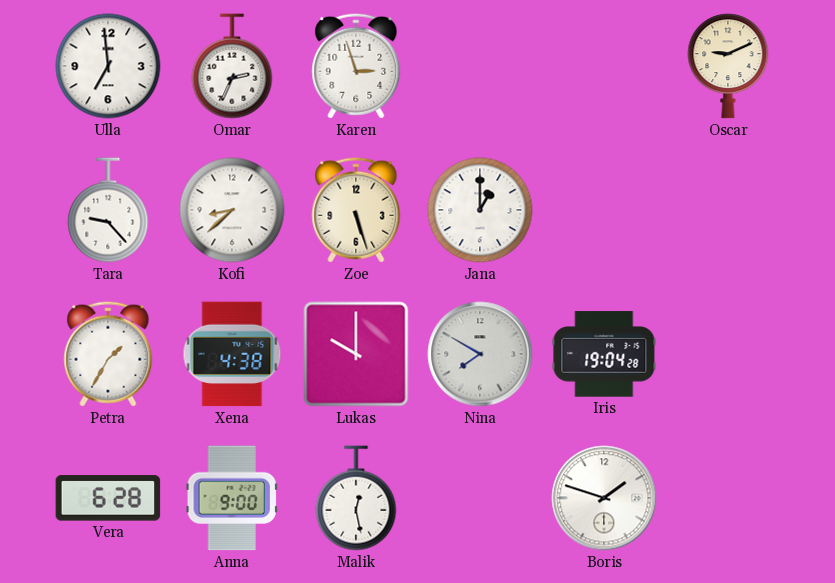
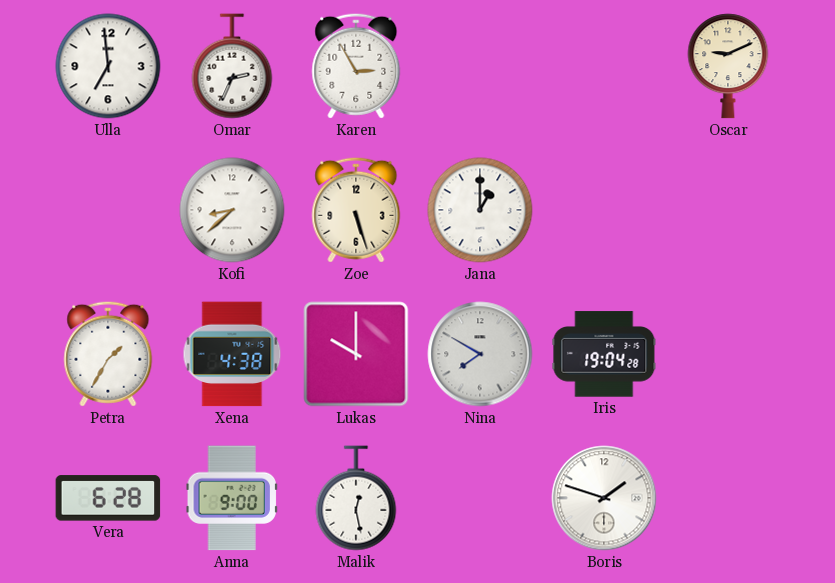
Karen: 2:57 -> 2:55 (356, 66)
Tara: 9:23 -> none (108, 210)
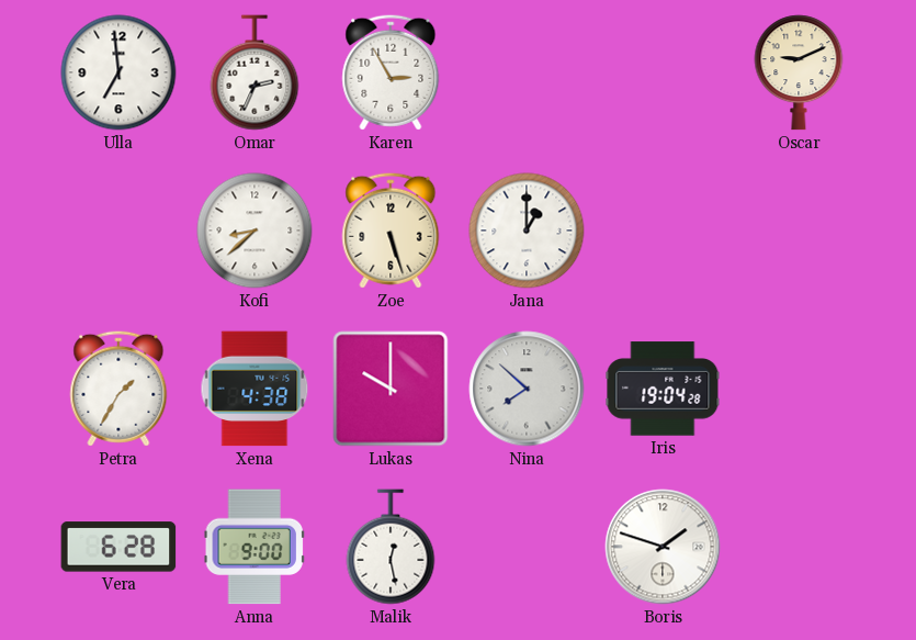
Nina: 7:50 -> 7:52 (527, 389)
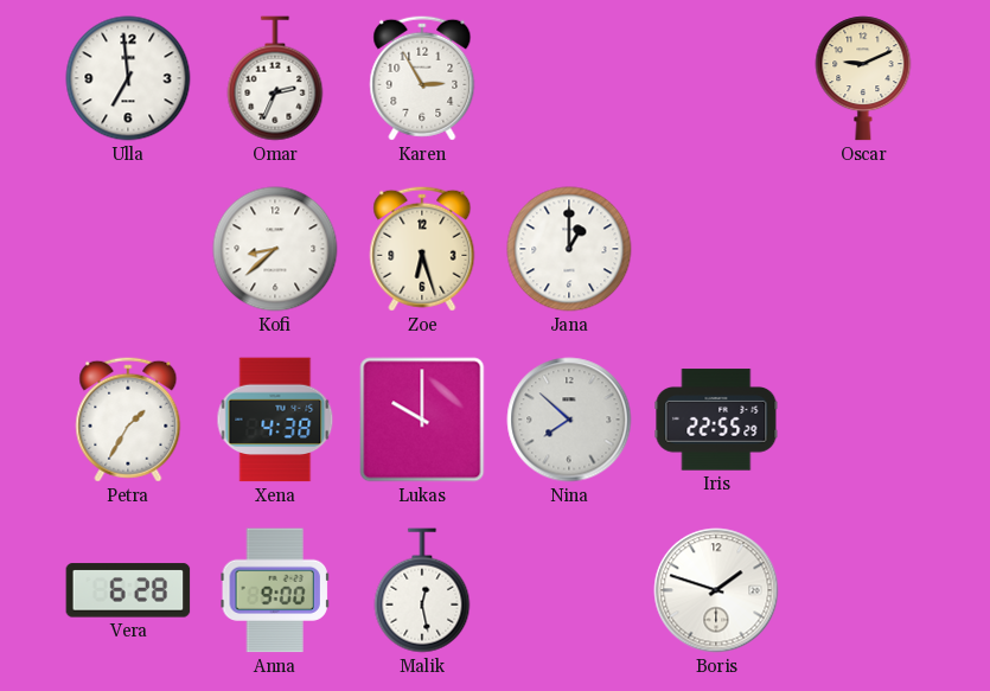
Zoe: 5:27 -> 6:27 (422, 249)
Iris: 19:04 -> 22:55 (716, 420)
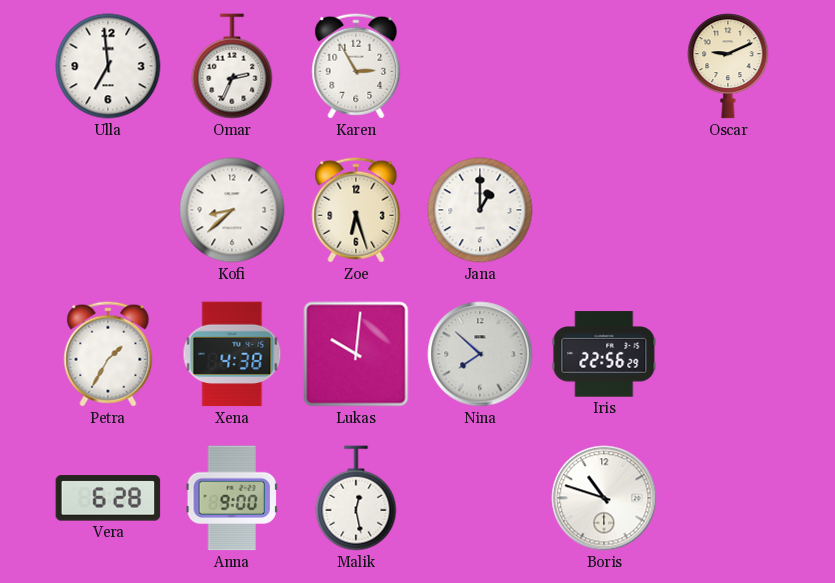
Lukas: 10:00 -> 10:01 (356, 354)
Iris: 22:55 -> 22:56 (604, 354)
Boris: 1:48 -> 10:48 (604, 498)
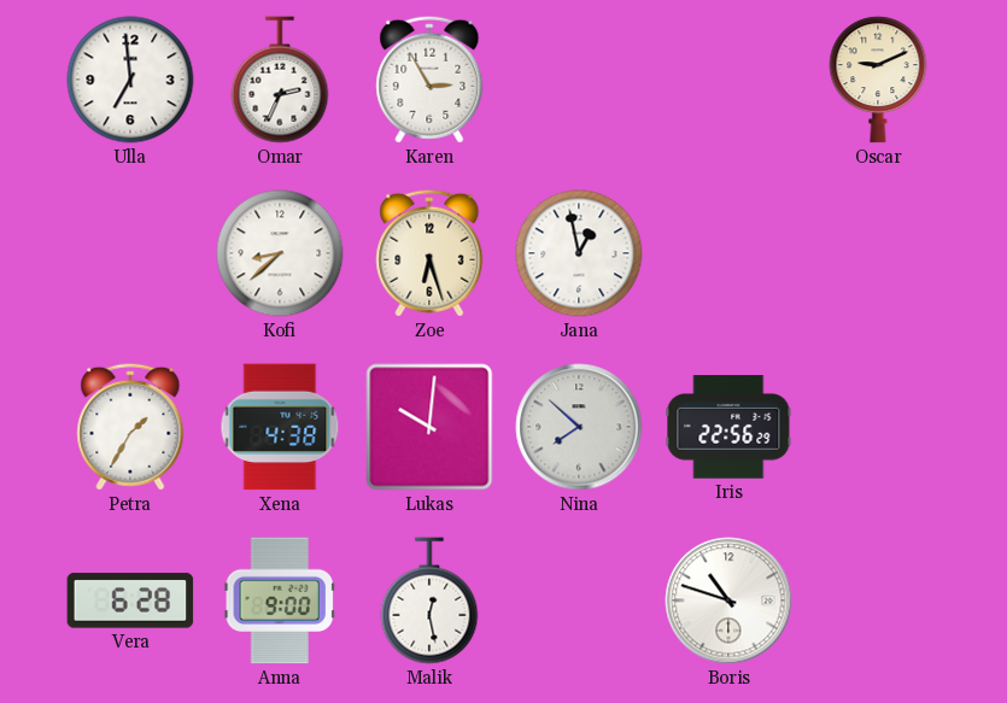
Jana: 1:00 -> 12:58 (579, 253)
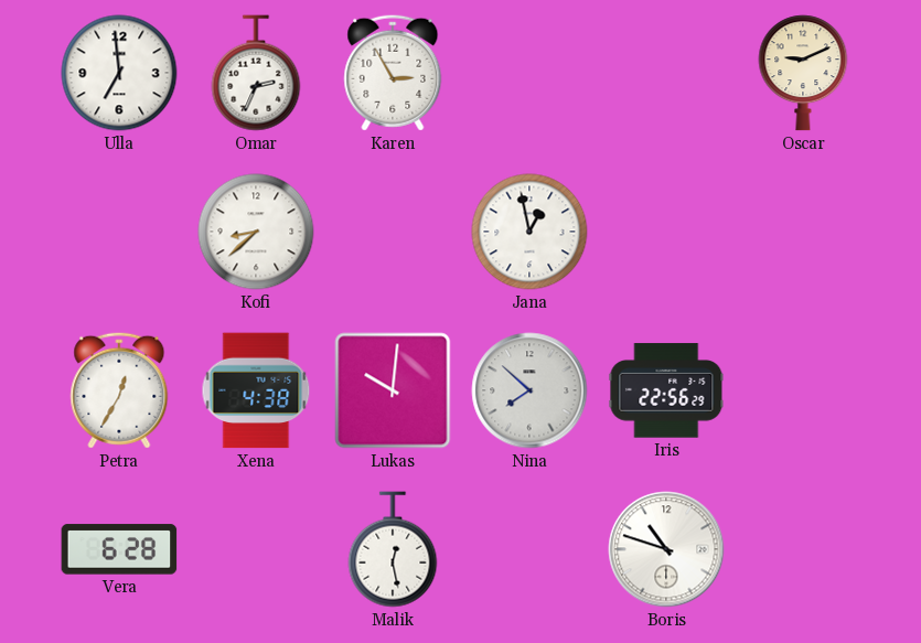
Zoe: 6:27 -> none (429, 253)
Petra: 1:35 -> 12:35 (119, 390)
Anna: 9:00 -> none (279, 601)
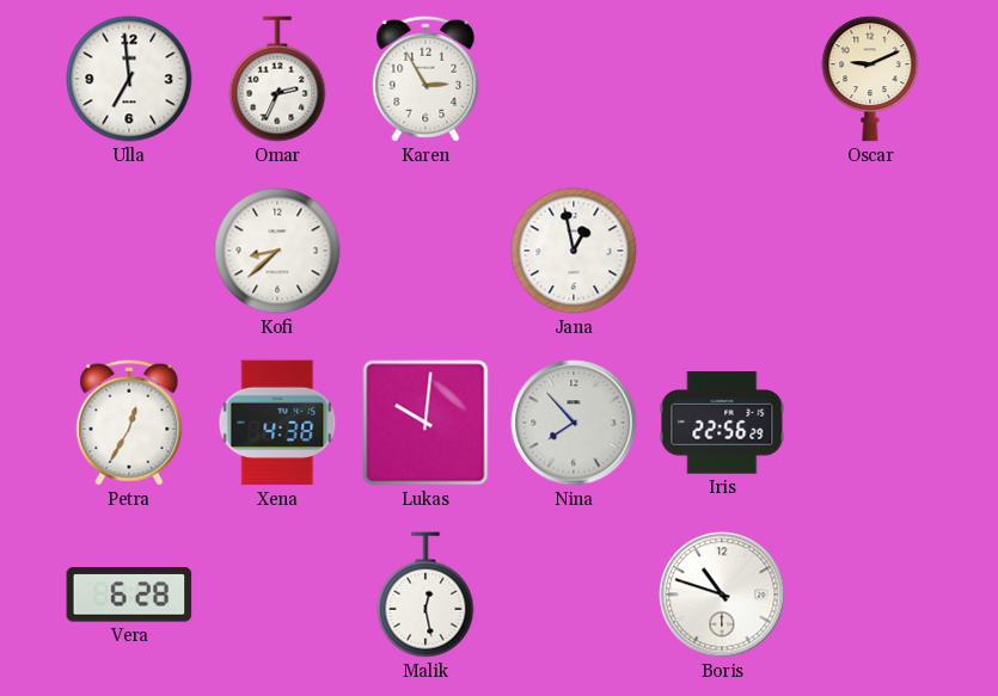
Nina: 7:52 -> 7:53 (574, 423)
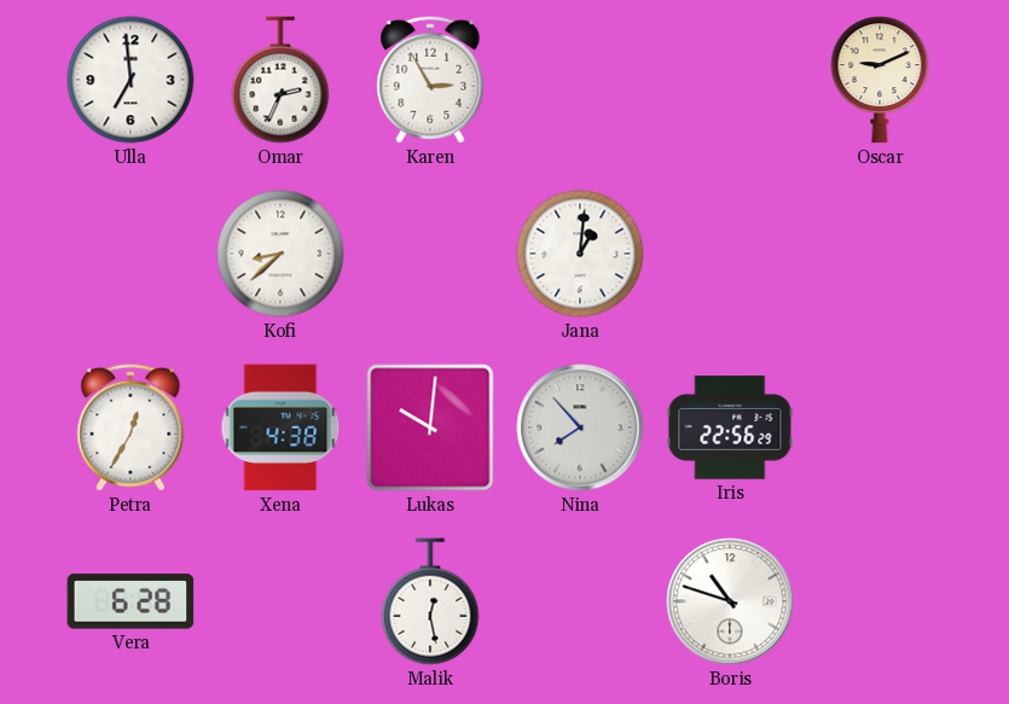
Jana: 12:58 -> 1:01 (580, 254)
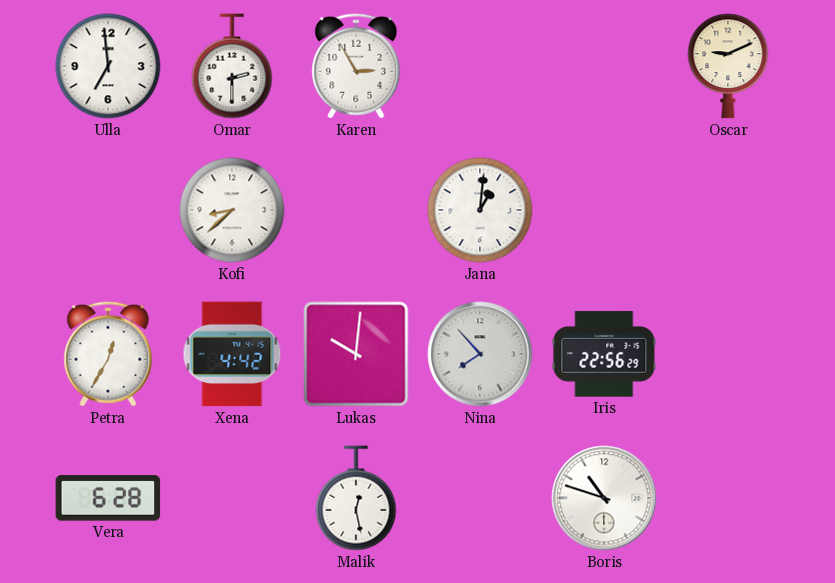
Omar: 2:34 -> 2:30 (232, 66)
Xena: 4:38 -> 4:42 (232, 354)
